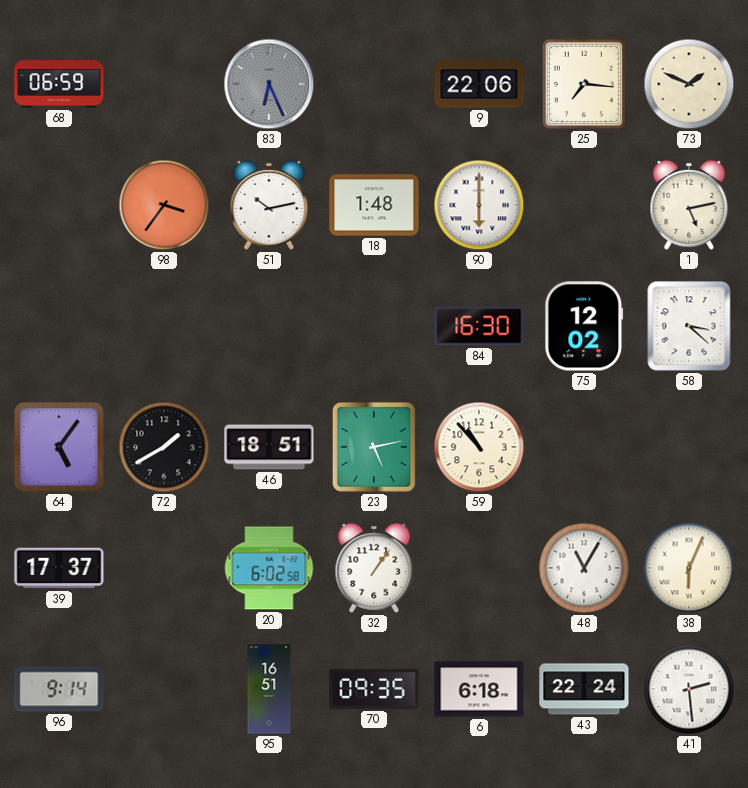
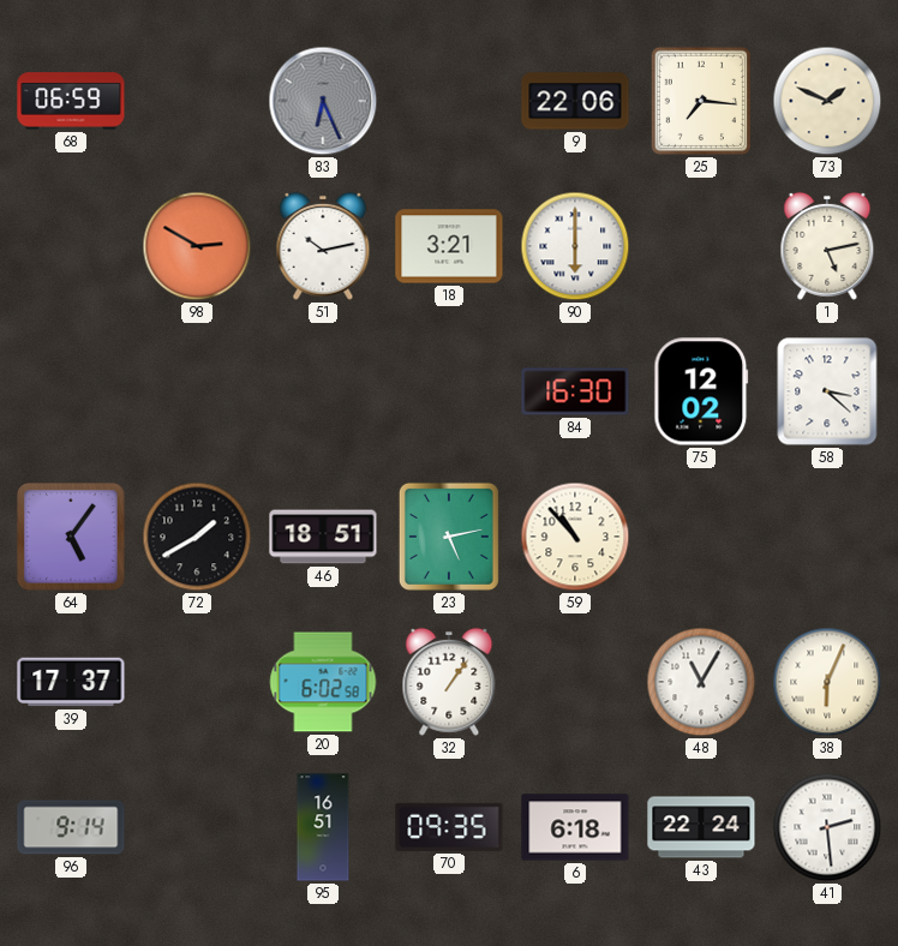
98: 3:36 -> 2:50 (197, 246)
18: 1:48 -> 3:21 (449, 246)
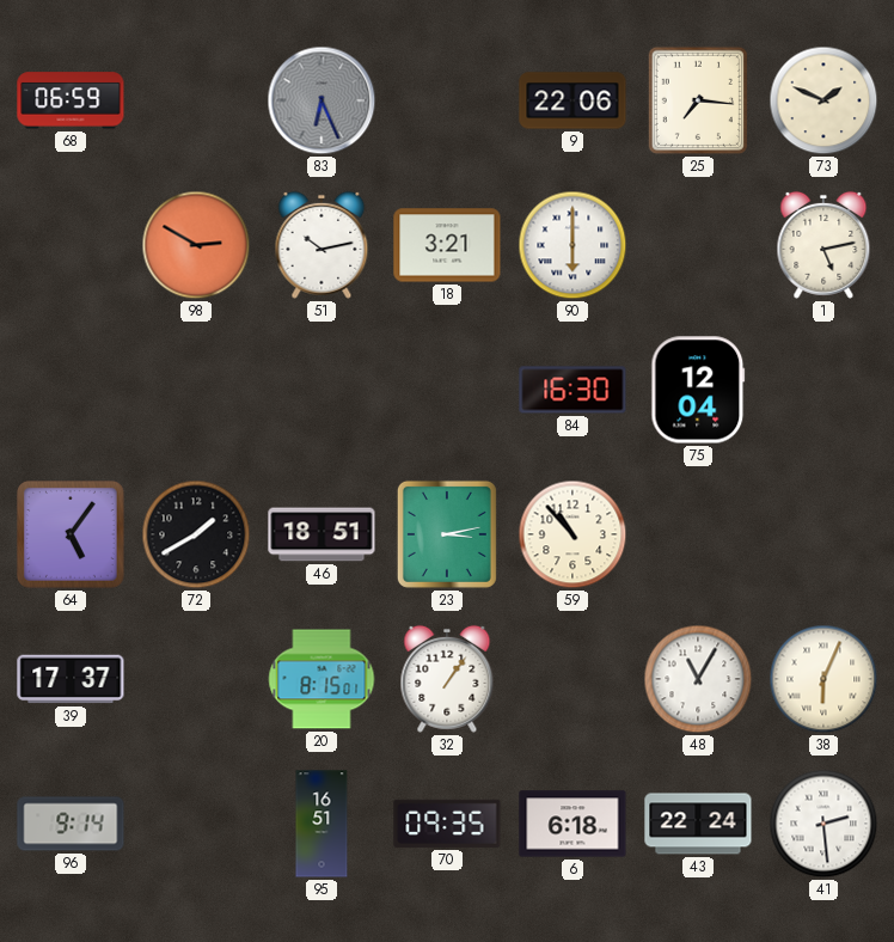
75: 12:02 -> 12:04 (698, 390)
58: 3:22 -> none (827, 391)
23: 5:13 -> 3:13 (447, 534)
20: 6:02 -> 8:15 (322, 679)
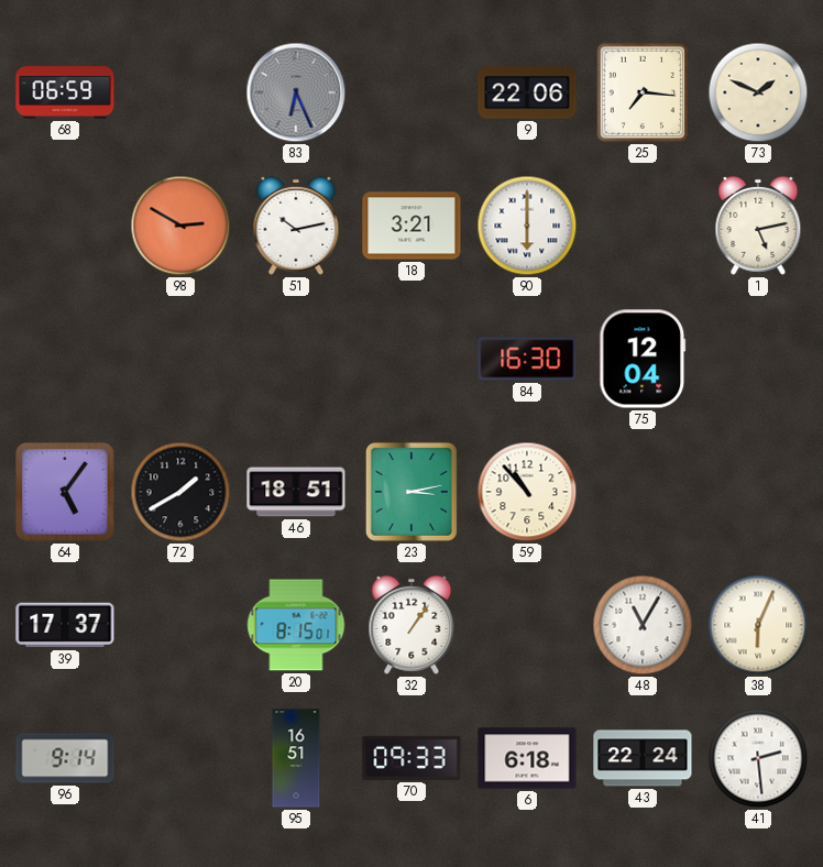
70: 09:35 -> 09:33 (411, 758)
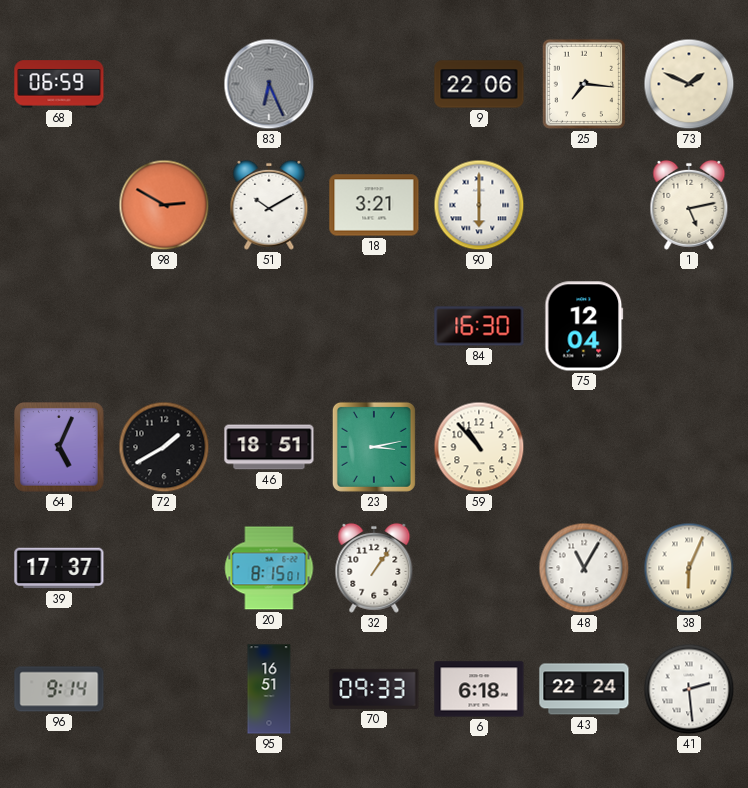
51: 10:13 -> 10:10 (269, 205)
64: 5:06 -> 5:04 (60, 448)
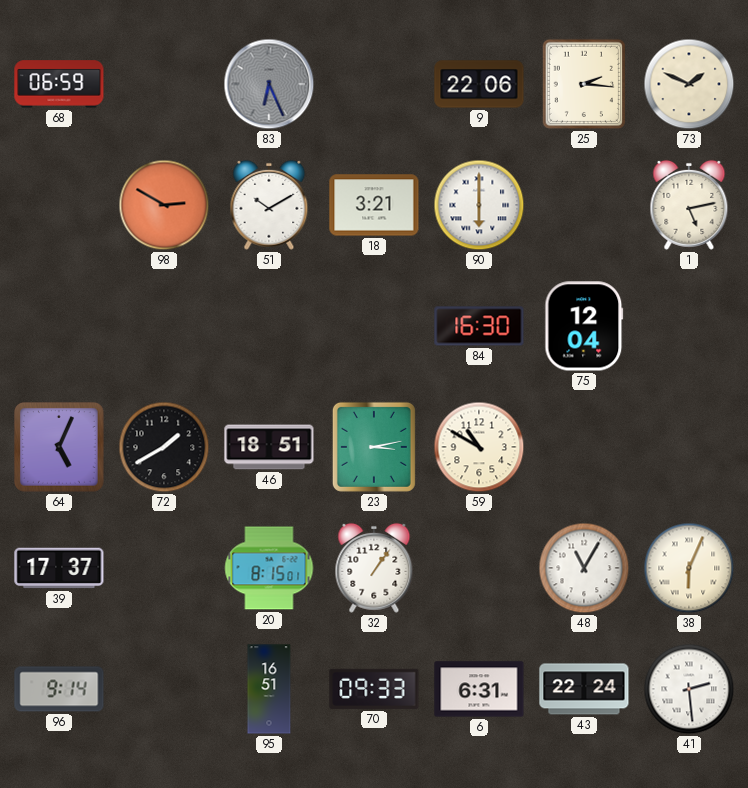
25: 7:16 -> 2:16 (584, 84)
59: 10:53 -> 10:50 (479, 447)
6: 6:18 -> 6:31 (479, 689)
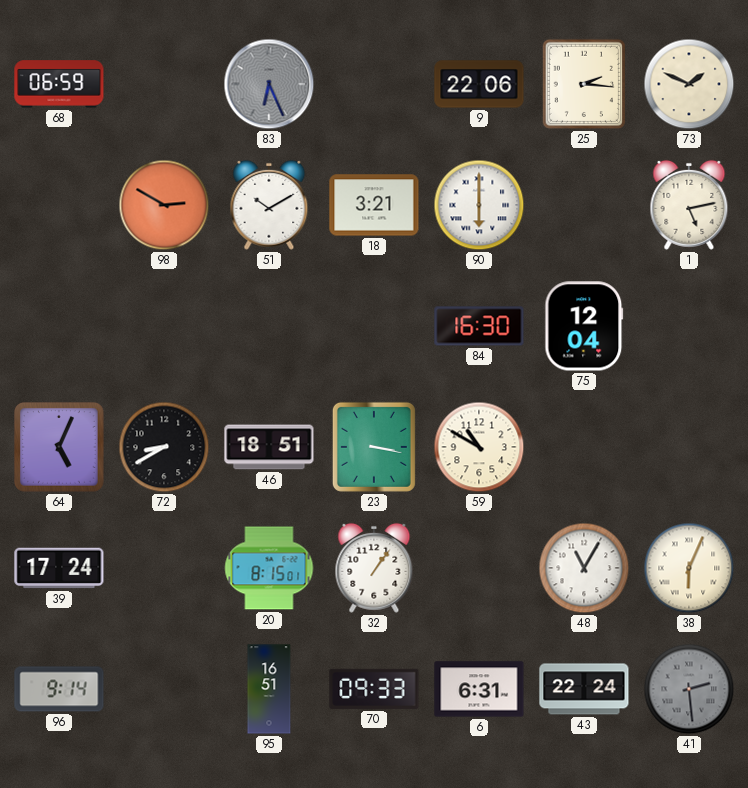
72: 1:40 -> 8:40 (164, 447)
23: 3:13 -> 3:17 (374, 447)
39: 17:37 -> 17:24 (59, 568)
41 dial: white -> grey (689, 689)
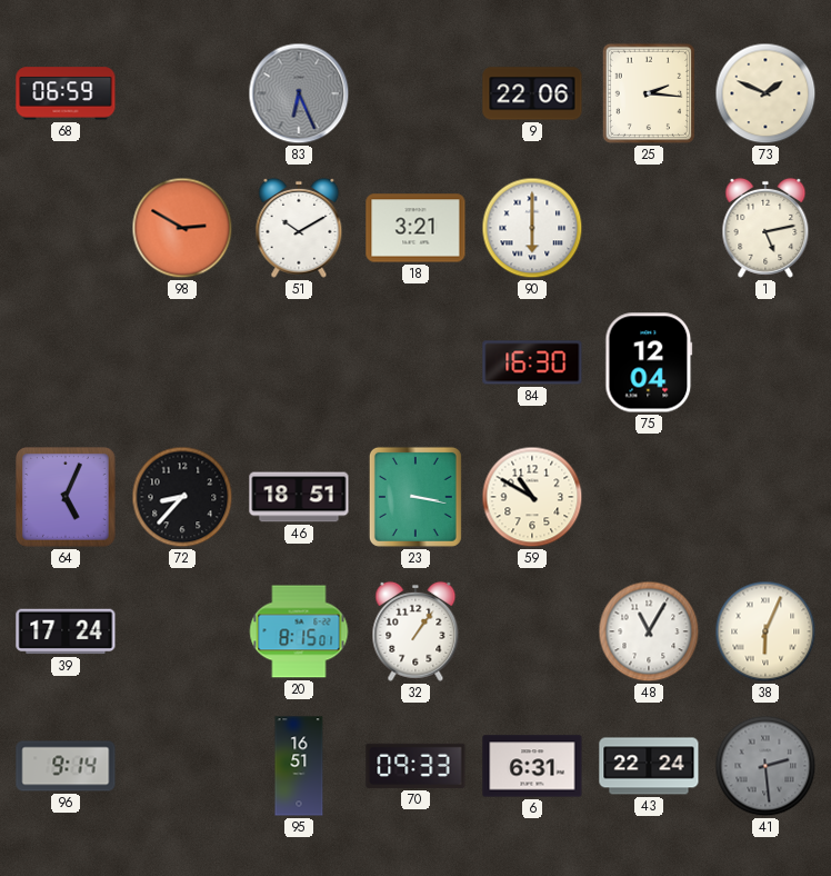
72: 8:40 -> 8:37 (182, 497)
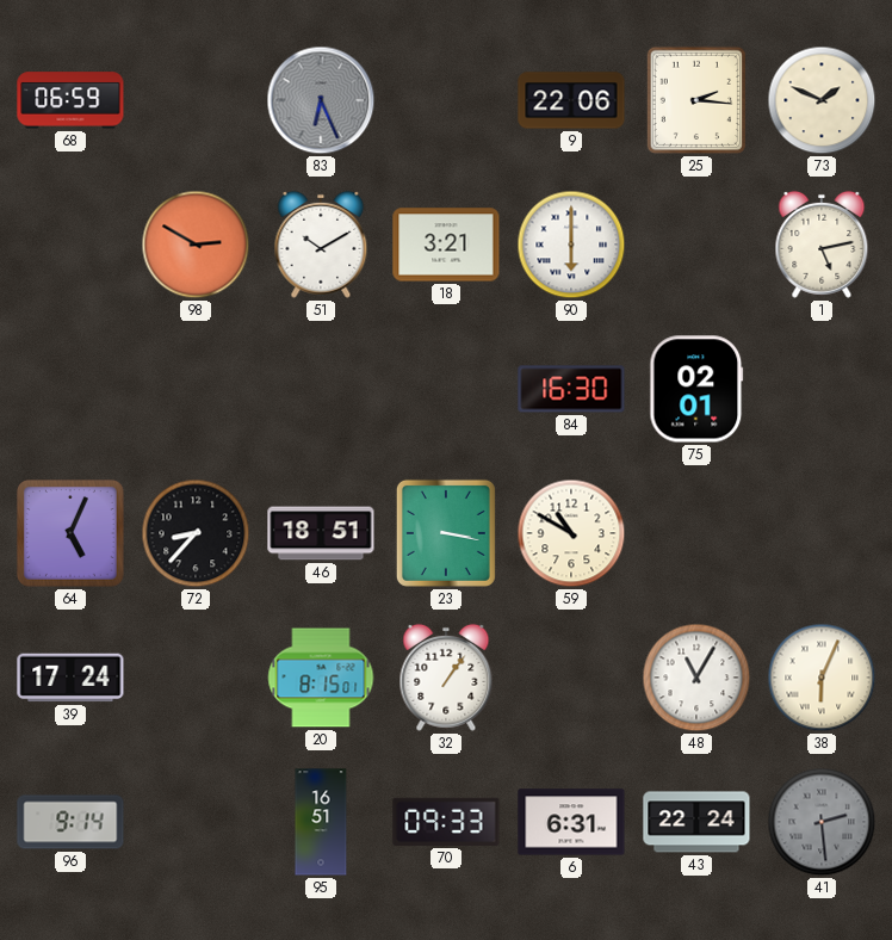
75: 12:04 -> 02:01 (696, 389)
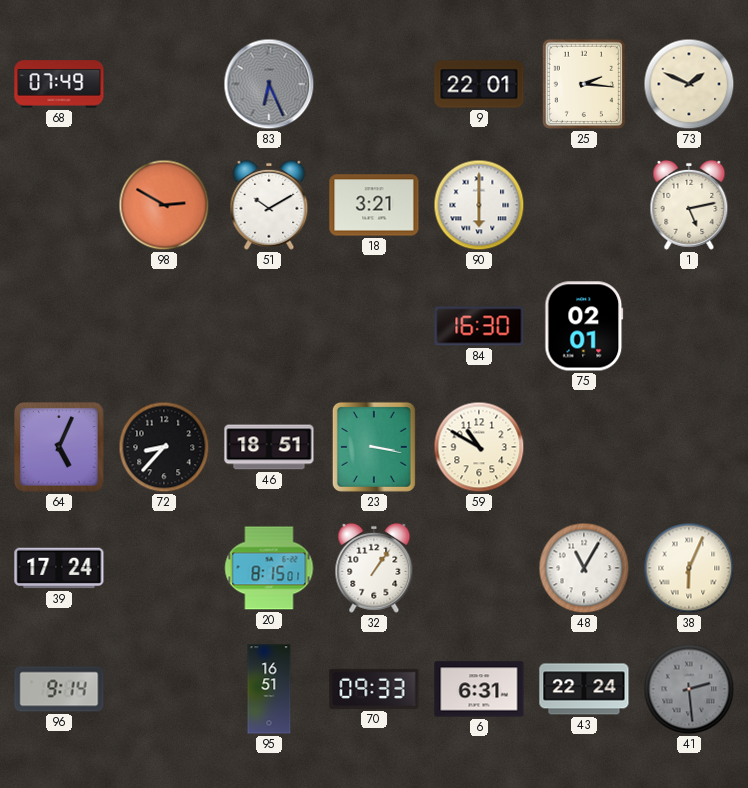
68: 06:59 -> 07:49 (59, 84)
9: 22:06 -> 22:01 (479, 84)
